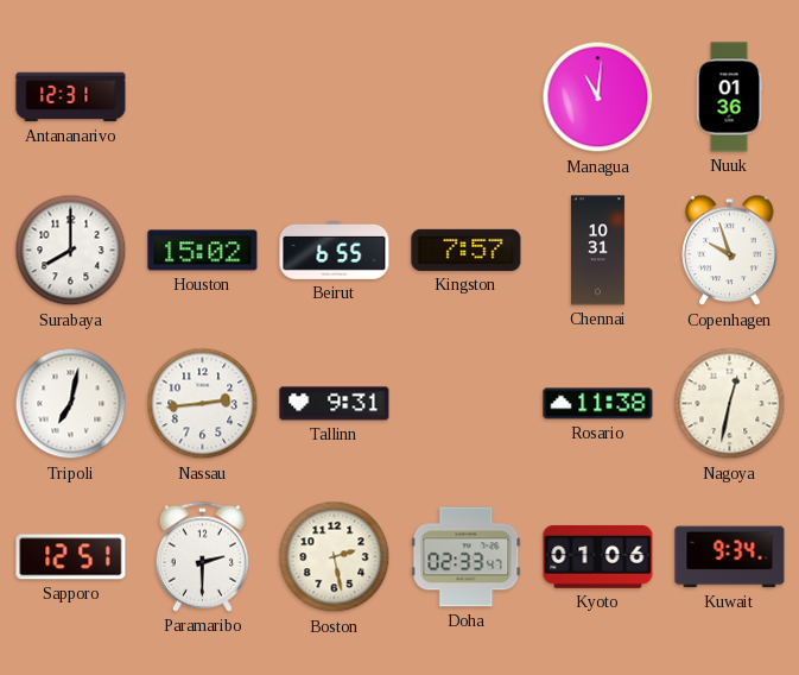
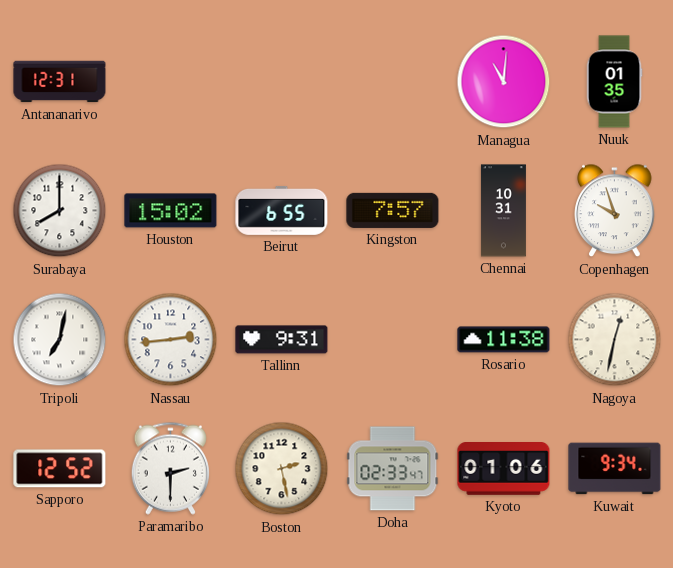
Nuuk: 01:36 -> 01:35 (614, 82)
Sapporo: 12:51 -> 12:52 (60, 469)
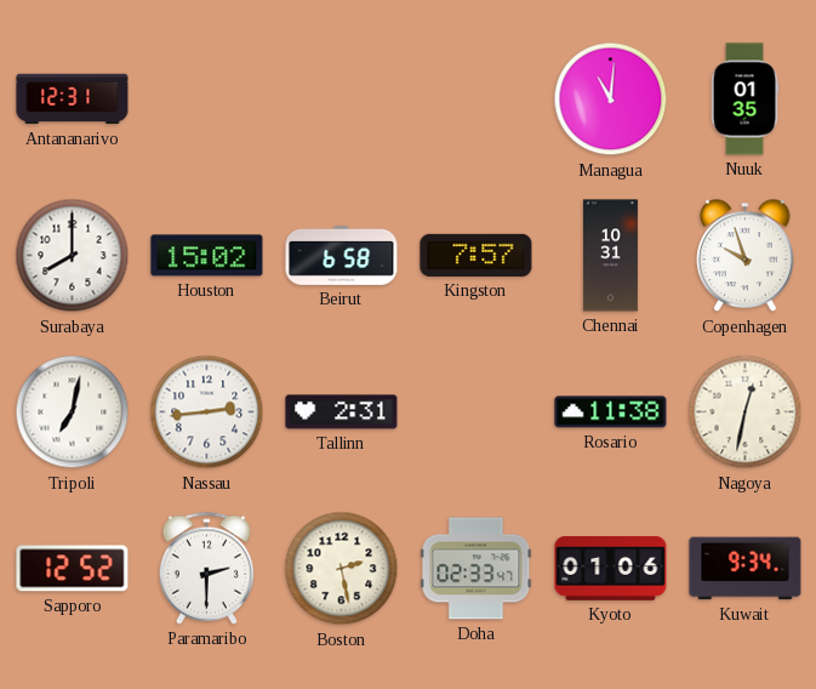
Beirut: 6:55 -> 6:58 (342, 255)
Tallinn: 9:31 -> 2:31 (342, 412)
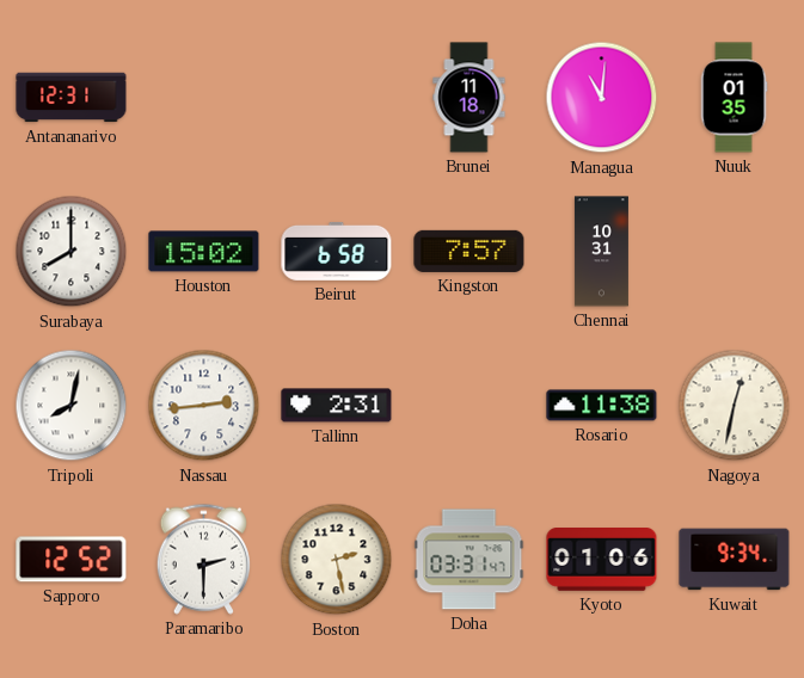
Brunei: none -> 11:18 (469, 98)
Copenhagen: 9:57 -> none (746, 256)
Tripoli: 7:02 -> 8:02 (72, 406)
Doha: 02:33 -> 03:31 (469, 560)
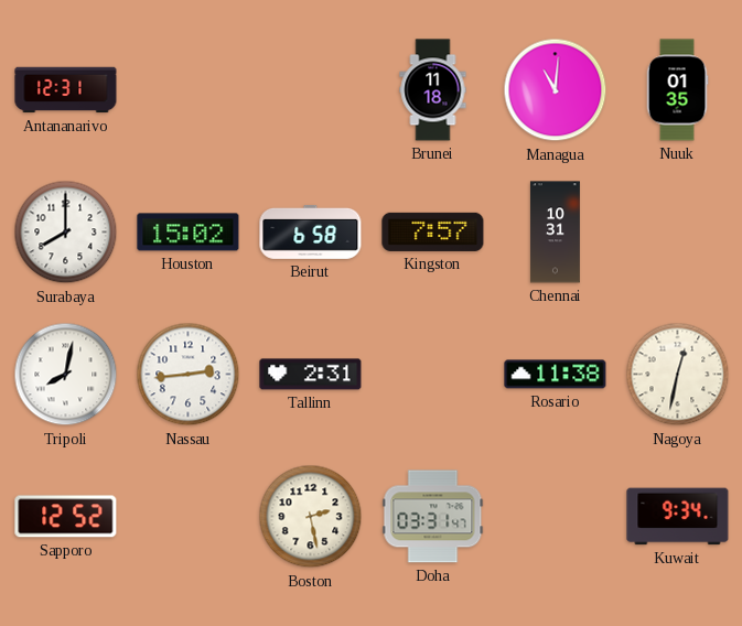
Paramaribo: 2:30 -> none (203, 559)
Kyoto: 01:06 -> none (602, 560)
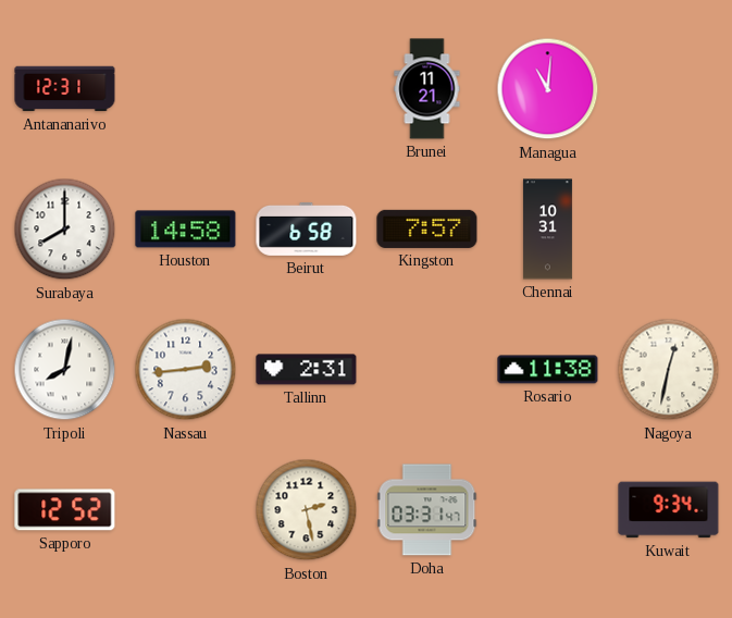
Brunei: 11:18 -> 11:21 (427, 89)
Nuuk: 01:35 -> none (677, 90)
Houston: 15:02 -> 14:58 (186, 230)
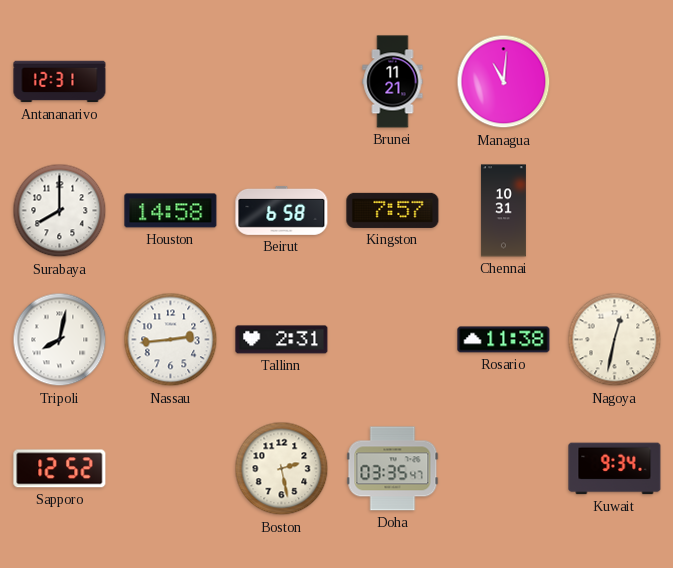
Doha: 03:31 -> 03:35 (393, 469)
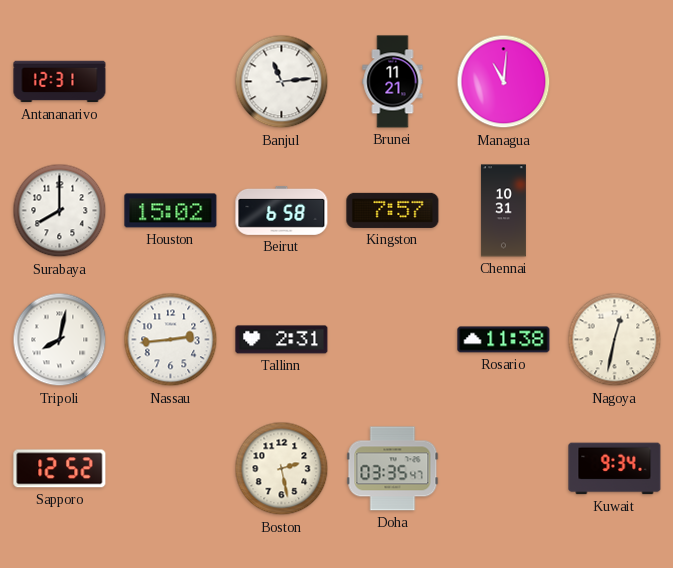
Banjul: none -> 11:14 (282, 82)
Houston: 14:58 -> 15:02 (171, 211)
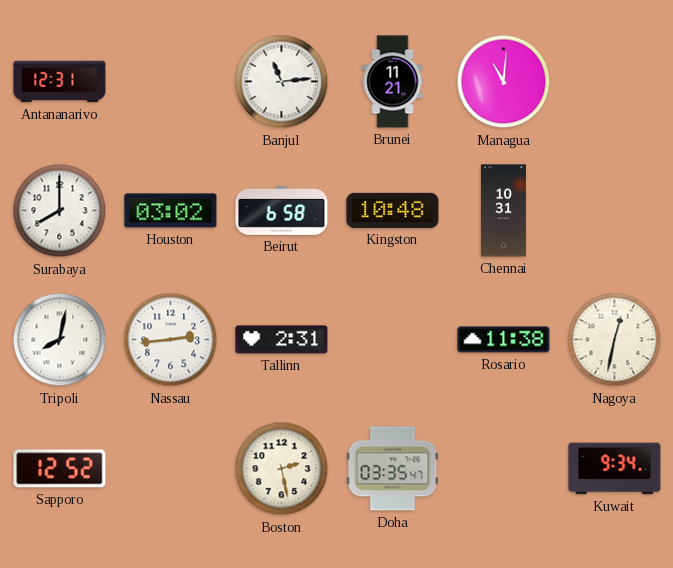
Houston: 15:02 -> 03:02 (171, 211)
Kingston: 7:57 -> 10:48 (393, 210)
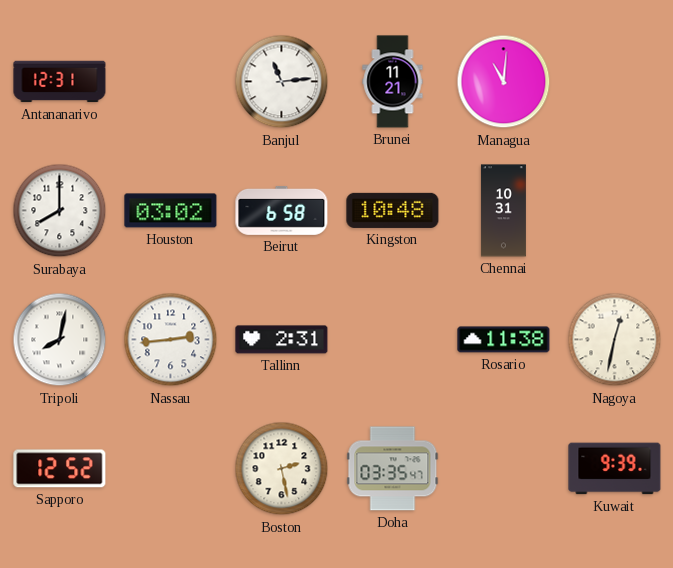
Kuwait: 9:34 -> 9:39 (615, 469)
